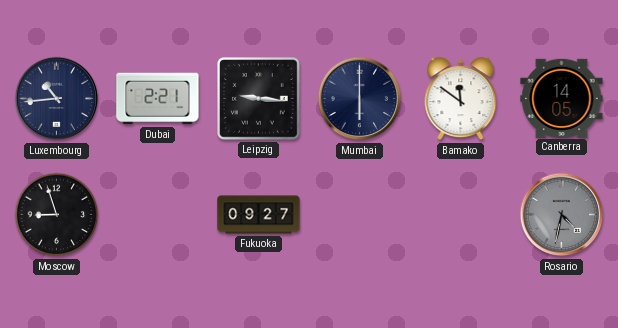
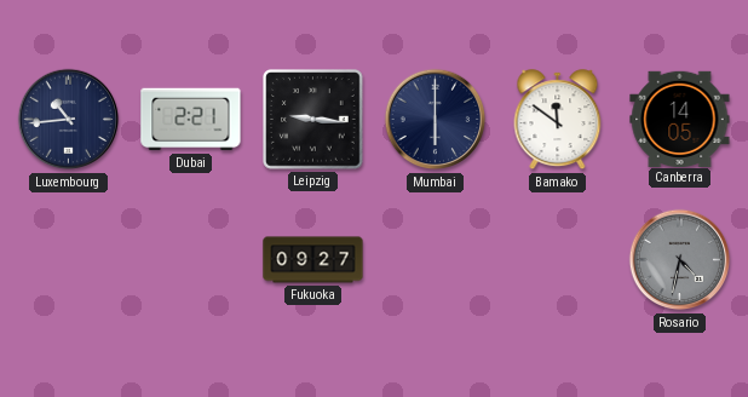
Moscow: 8:57 -> none (57, 215)
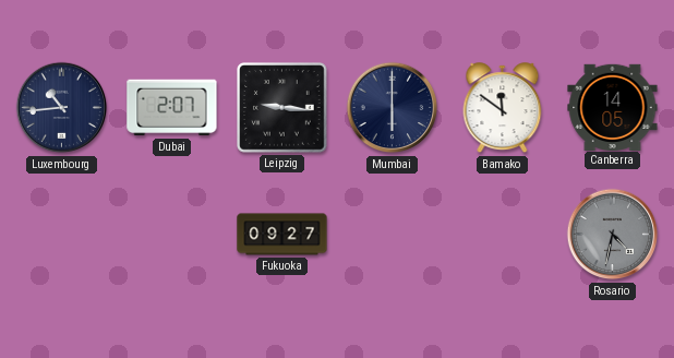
Dubai: 2:21 -> 2:07 (172, 108)
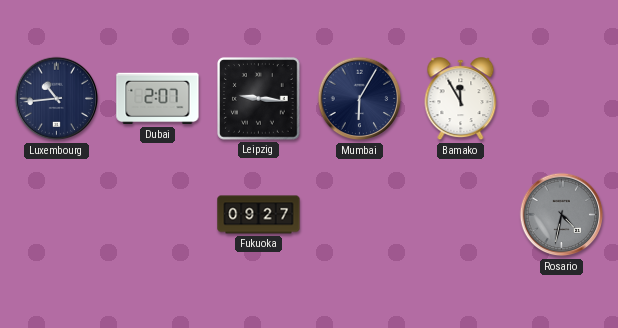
Mumbai: 6:00 -> 6:05 (360, 99)
Bamako: 11:51 -> 11:55 (461, 99)
Canberra: 14:05 -> none (613, 107)
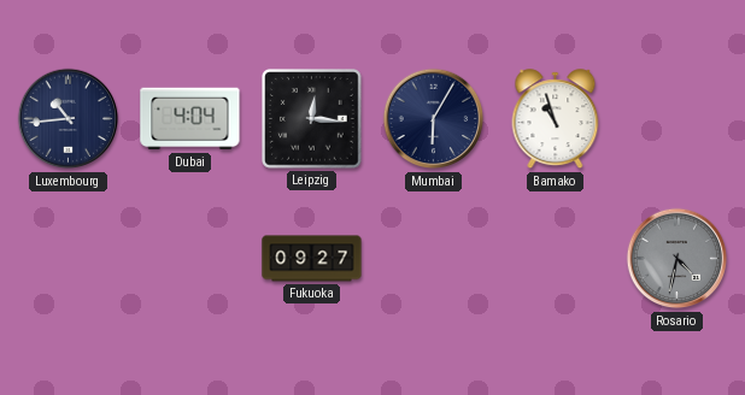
Dubai: 2:07 -> 4:04 (190, 119)
Leipzig: 9:16 -> 12:16 (312, 119)
Bamako: 11:55 -> 10:57 (556, 119)
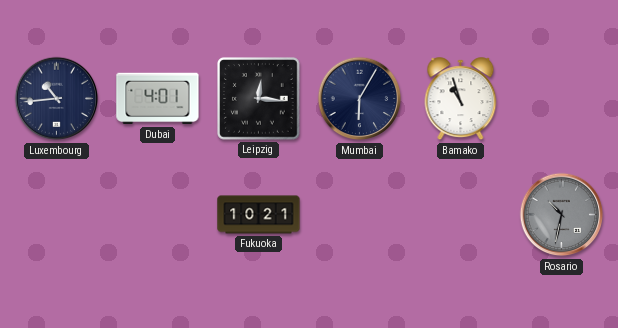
Dubai: 4:04 -> 4:01 (158, 99)
Fukuoka: 09:27 -> 10:21 (259, 215)
Rosario: 4:32 -> 10:32 (562, 215)
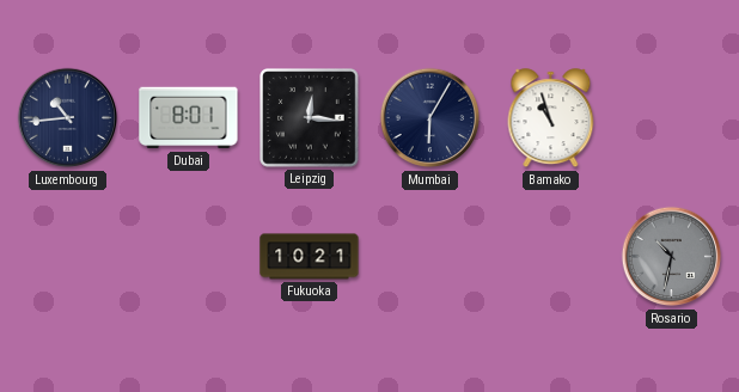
Dubai: 4:01 -> 8:01 (189, 118)
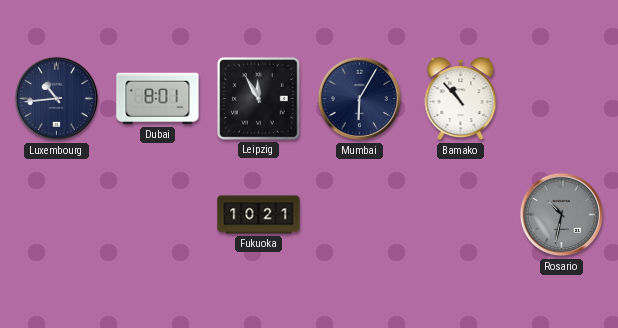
Leipzig: 12:16 -> 11:55 (259, 99)
Bamako: 10:57 -> 10:53 (461, 99)
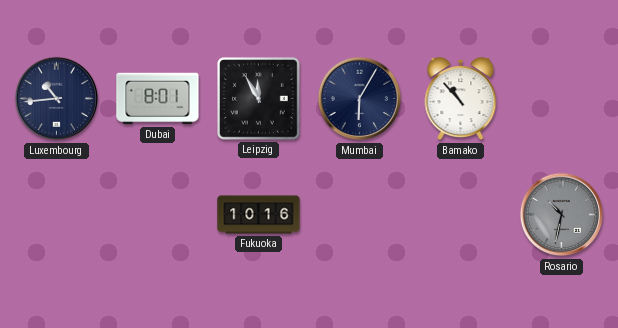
Fukuoka: 10:21 -> 10:16 (259, 215)
